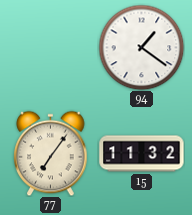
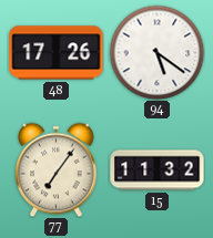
48: none -> 17:26 (57, 53)
94: 1:21 -> 5:21 (156, 52)
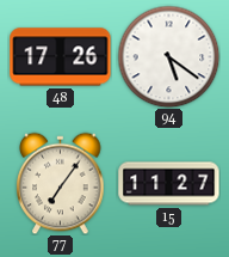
15: 11:32 -> 11:27 (169, 184)
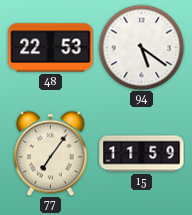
48: 17:26 -> 22:53 (51, 48)
15: 11:27 -> 11:59 (142, 154)
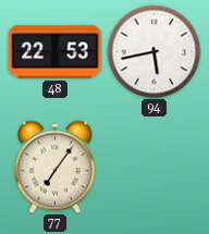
94: 5:21 -> 5:43 (153, 51)
15: 11:59 -> none (142, 154)
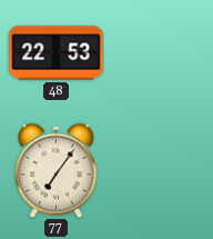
94: 5:43 -> none (153, 51)
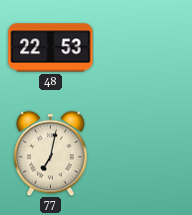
77: 7:06 -> 7:02 (51, 153)
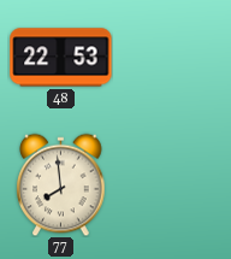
77: 7:02 -> 7:59 (61, 184)
